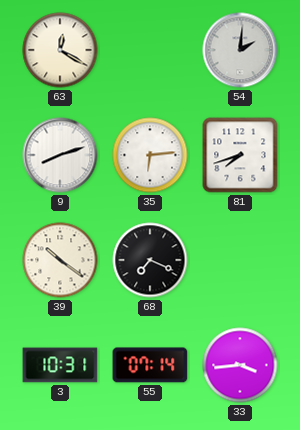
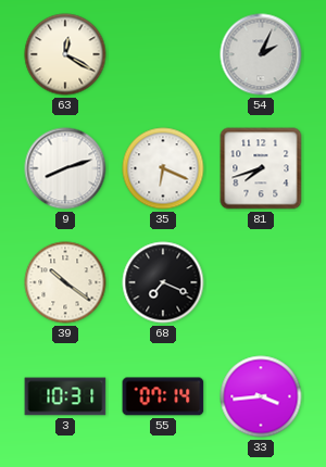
54: 2:01 -> 2:04 (261, 54)
35: 6:14 -> 6:19 (163, 168)
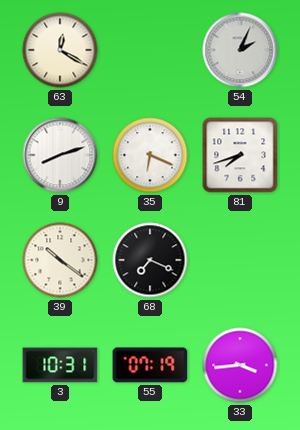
55: 07:14 -> 07:19 (150, 365)
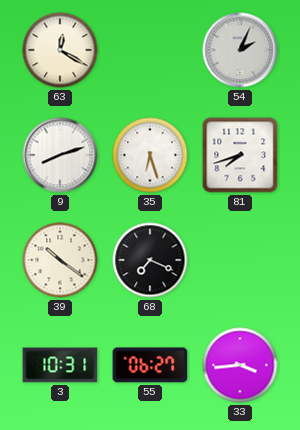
35: 6:19 -> 6:27 (150, 155)
55: 07:19 -> 06:27 (150, 365)
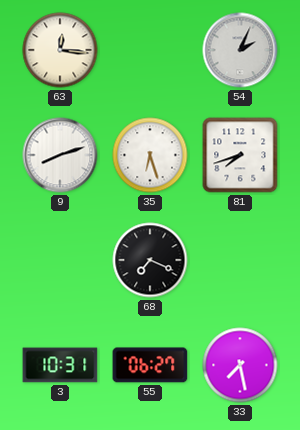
63: 12:20 -> 12:16 (60, 50)
39: 10:21 -> none (60, 260)
33: 3:44 -> 7:28 (240, 365)
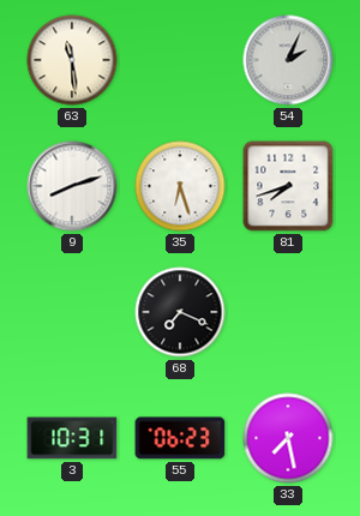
63: 12:16 -> 11:29 (72, 60)
55: 06:27 -> 06:23 (180, 438)
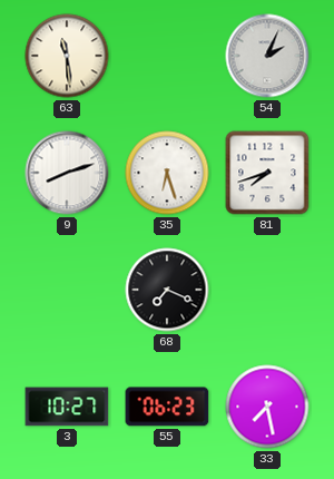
3: 10:31 -> 10:27 (67, 407)
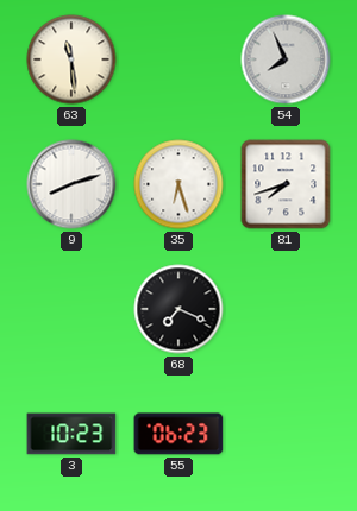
54: 2:04 -> 7:56 (286, 59)
3: 10:27 -> 10:23 (71, 434)
33: 7:28 -> none (267, 407)
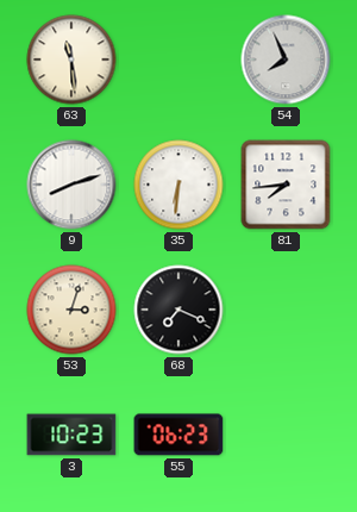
35: 6:27 -> 6:31 (178, 185)
81: 7:42 -> 7:44 (286, 185)
53: none -> 3:03 (71, 310)
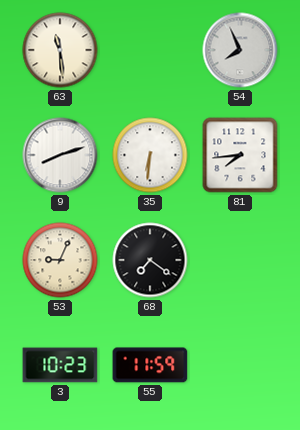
53: 3:03 -> 9:04 (60, 260)
68: 7:19 -> 7:21 (150, 260)
55: 06:23 -> 11:59 (150, 365)
